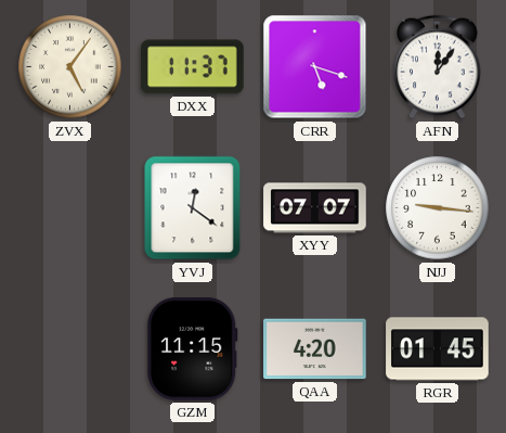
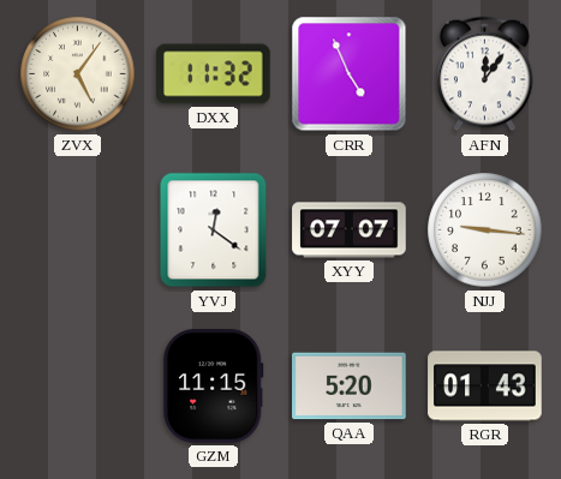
DXX: 11:37 -> 11:32 (214, 74)
CRR: 5:18 -> 4:56 (350, 74)
QAA: 4:20 -> 5:20 (350, 387)
RGR: 01:45 -> 01:43 (485, 387)
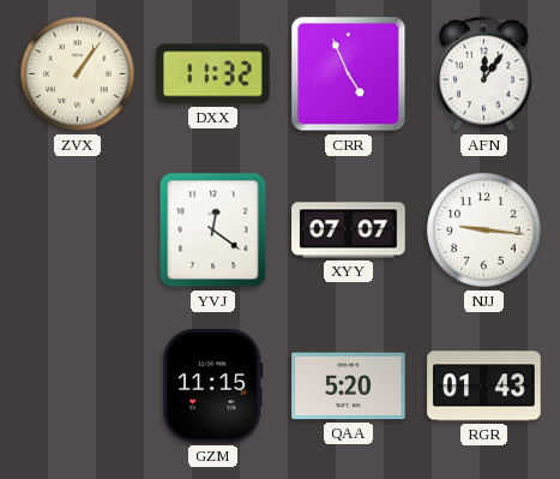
ZVX: 5:06 -> 1:06 (78, 74)
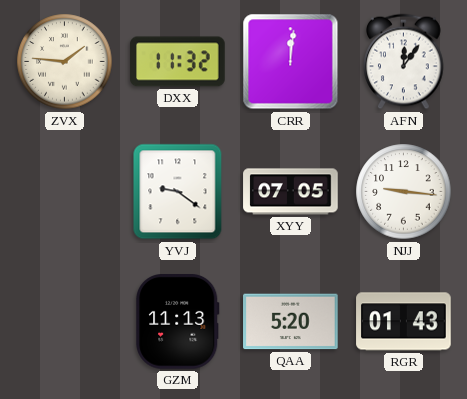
ZVX: 1:06 -> 1:46 (65, 62)
CRR: 4:56 -> 12:01 (291, 62)
YVJ: 12:21 -> 9:21 (178, 192)
XYY: 07:07 -> 07:05 (291, 192)
GZM: 11:15 -> 11:13 (178, 322)
